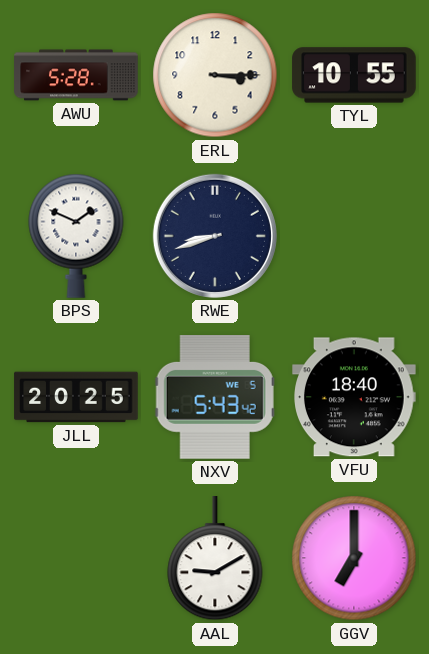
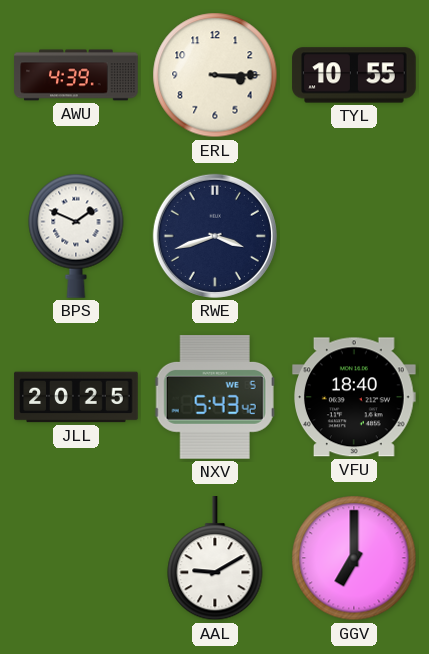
AWU: 5:28 -> 4:39 (76, 75)
RWE: 8:42 -> 3:42 (215, 236)
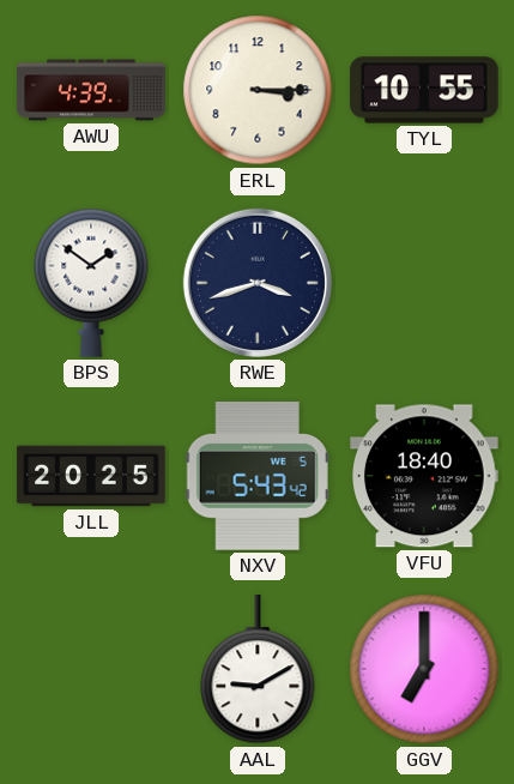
BPS: 1:49 -> 1:51 (91, 283)
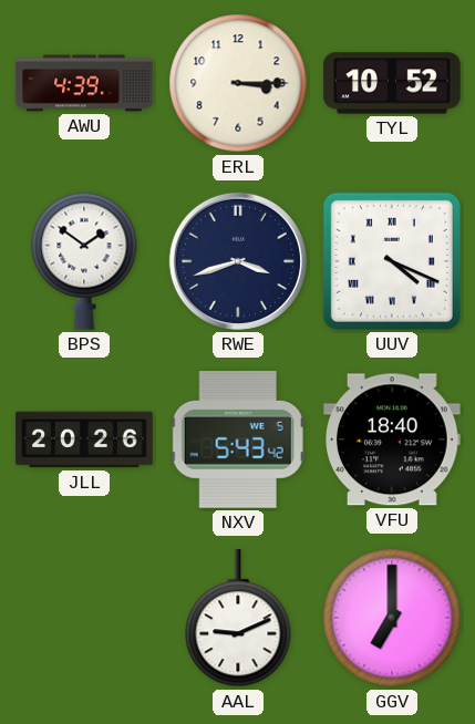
TYL: 10:55 -> 10:52 (392, 83)
UUV: none -> 4:19 (392, 261)
JLL: 20:25 -> 20:26 (84, 439)
AAL: 9:10 -> 9:11 (238, 619)
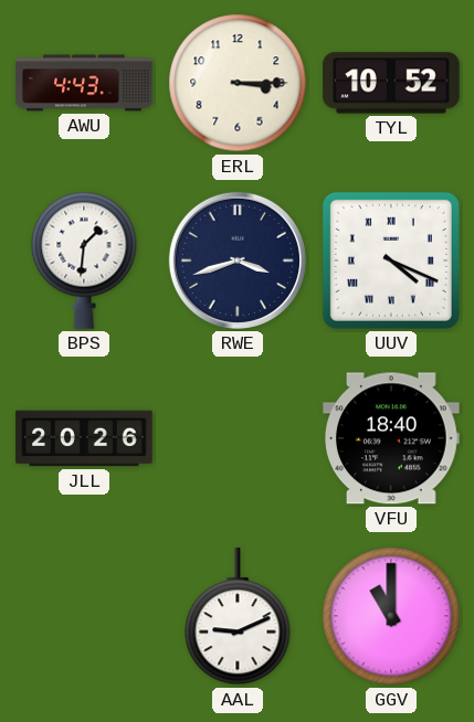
AWU: 4:39 -> 4:43 (84, 83)
BPS: 1:51 -> 1:31 (84, 261)
NXV: 5:43 -> none (238, 441)
GGV: 7:00 -> 11:00 (391, 616)
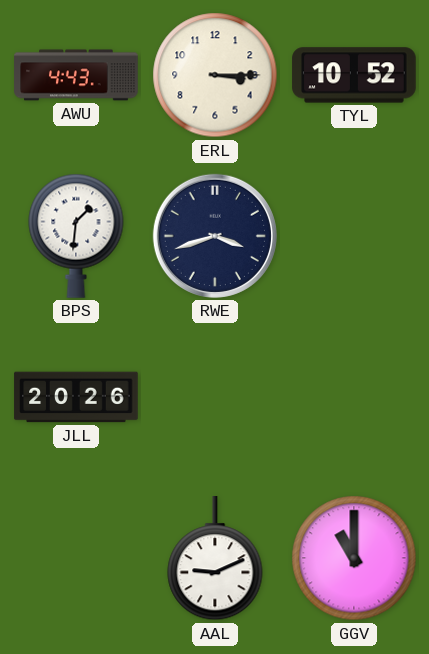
UUV: 4:19 -> none (391, 261)
VFU: 18:40 -> none (392, 438)
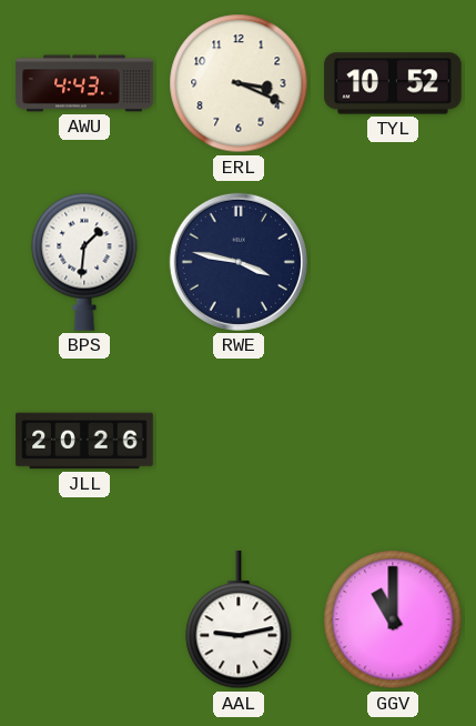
ERL: 3:15 -> 3:19 (239, 83)
RWE: 3:42 -> 3:47 (239, 262)
AAL: 9:11 -> 9:13 (239, 621)
